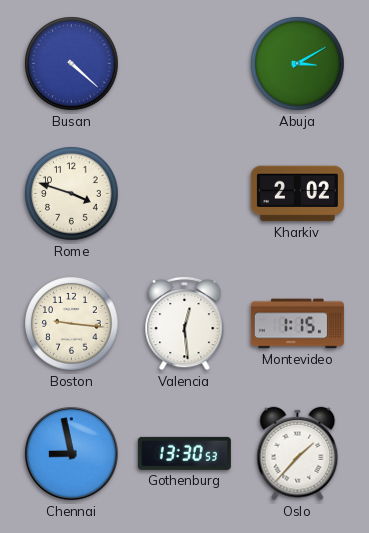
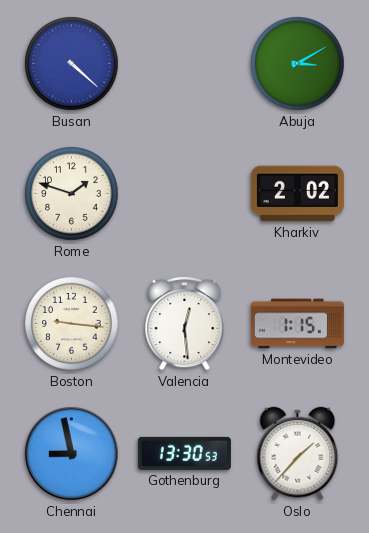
Rome: 3:48 -> 1:48 (72, 194)
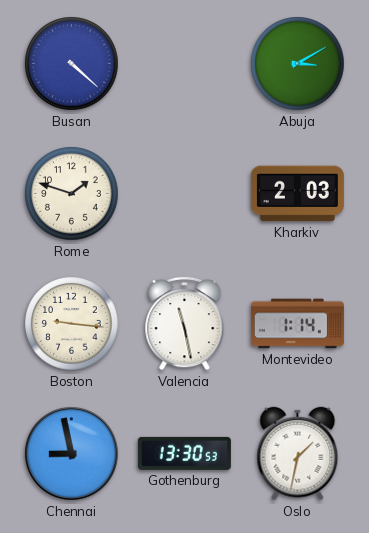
Kharkiv: 2:02 -> 2:03 (297, 194)
Valencia: 12:29 -> 11:28 (185, 323)
Montevideo: 1:15 -> 1:14 (297, 324)
Oslo: 1:37 -> 1:32 (298, 454)
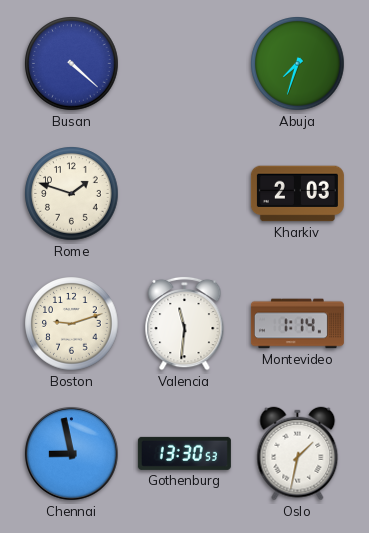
Abuja: 3:10 -> 7:33 (298, 64)
Boston: 9:16 -> 9:12 (72, 324)
Valencia: 11:28 -> 11:31 (185, 323)
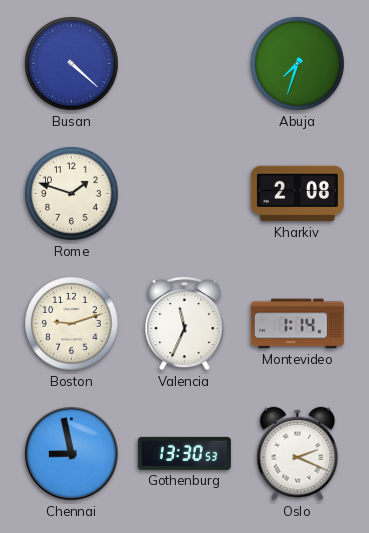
Kharkiv: 2:03 -> 2:08 (297, 194)
Valencia: 11:31 -> 11:34 (185, 323)
Oslo: 1:32 -> 2:19 (298, 454)
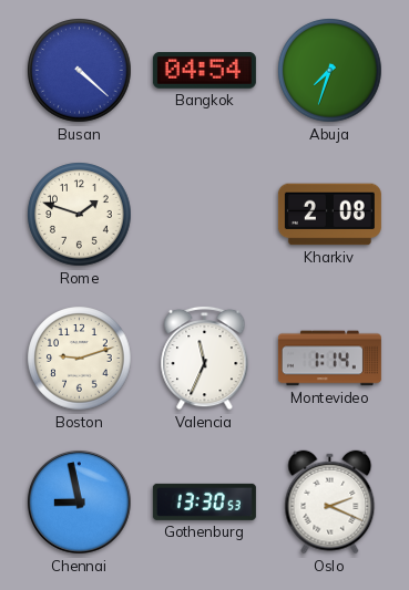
Bangkok: none -> 04:54 (204, 71)
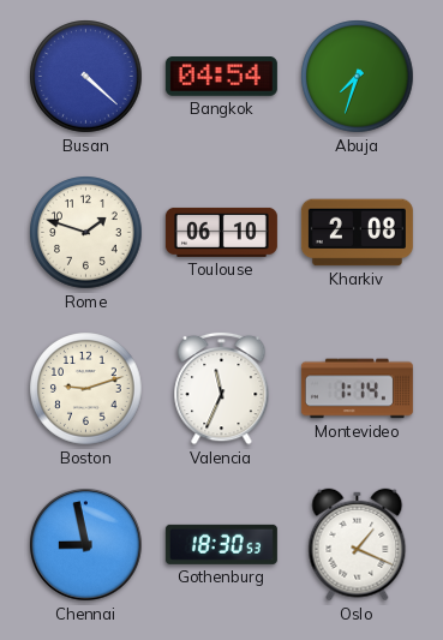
Toulouse: none -> 06:10 (221, 232)
Gothenburg: 13:30 -> 18:30 (221, 544)
Oslo: 2:19 -> 1:19 (358, 545)
